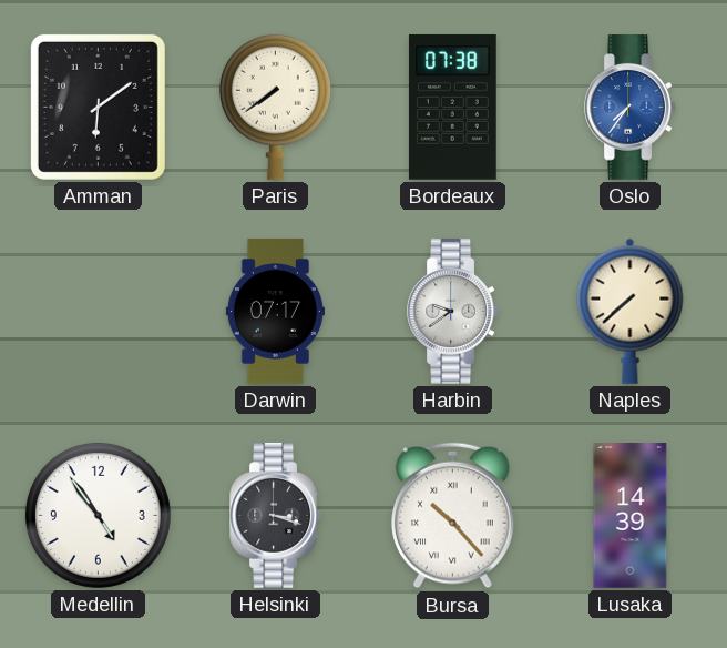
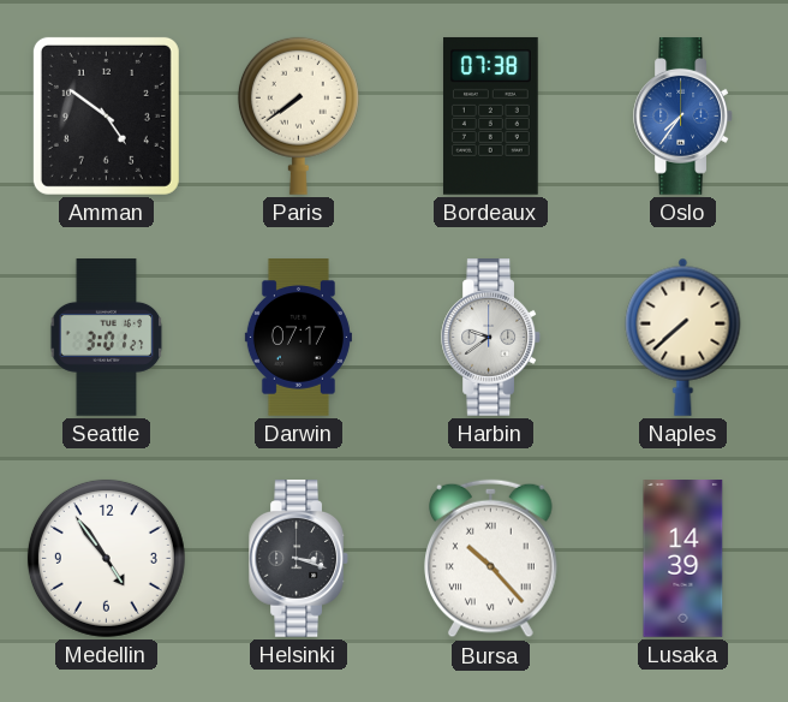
Amman: 6:09 -> 4:51 (106, 115)
Seattle: none -> 3:01 (107, 338)
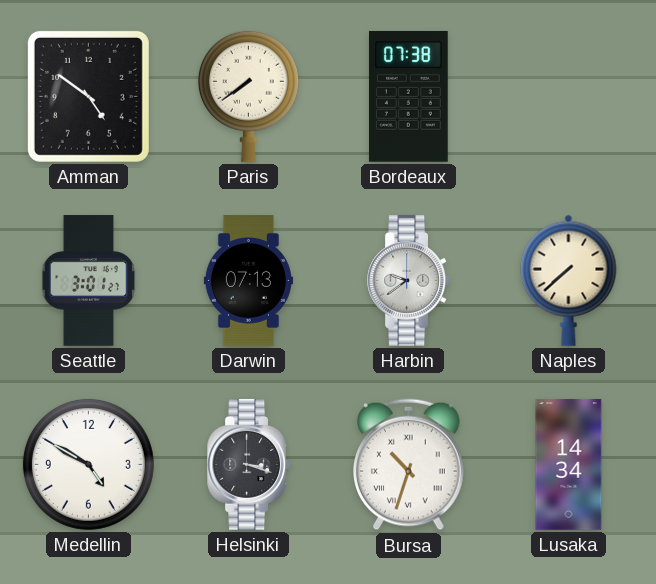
Oslo: 7:36 -> none (682, 117)
Darwin: 07:17 -> 07:13 (248, 281)
Medellin: 4:54 -> 4:50 (88, 464)
Bursa: 10:23 -> 10:33 (409, 465)
Lusaka: 14:39 -> 14:34 (569, 465)
